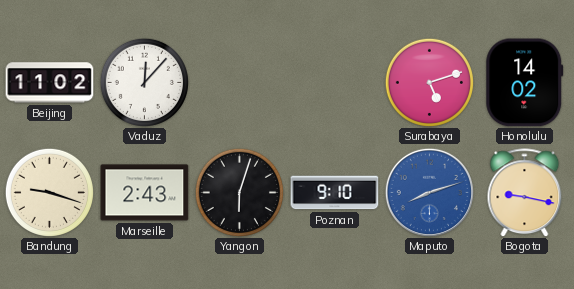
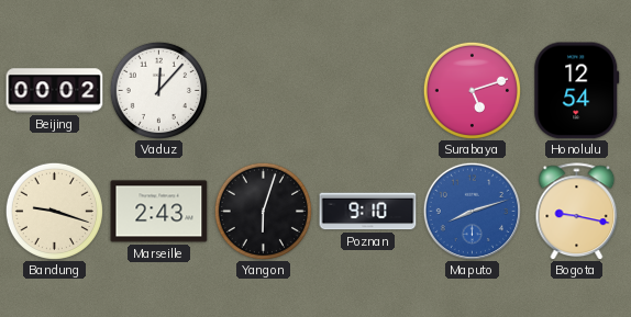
Beijing: 11:02 -> 00:02 (55, 91)
Honolulu: 14:02 -> 12:54 (577, 91)
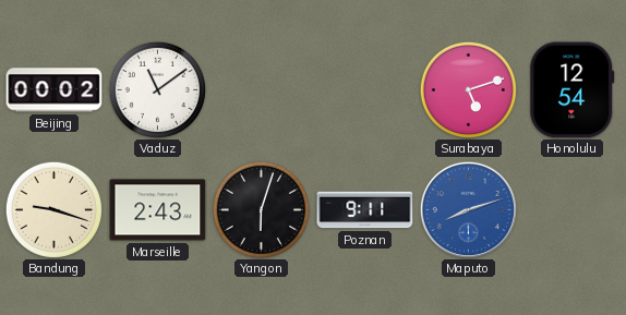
Vaduz: 12:07 -> 11:09 (157, 89)
Poznan: 9:10 -> 9:11 (365, 210)
Bogota: 9:17 -> none (577, 212)
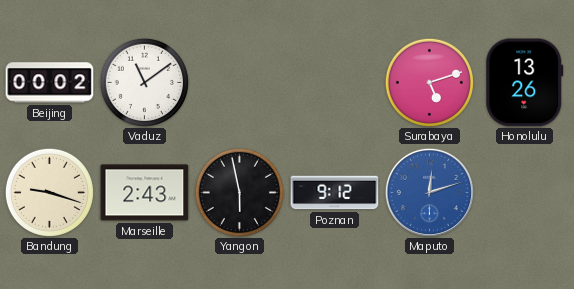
Honolulu: 12:54 -> 13:26 (525, 83)
Yangon: 6:03 -> 5:58 (239, 192)
Poznan: 9:11 -> 9:12 (335, 193)
Maputo: 8:12 -> 12:12 (429, 192)
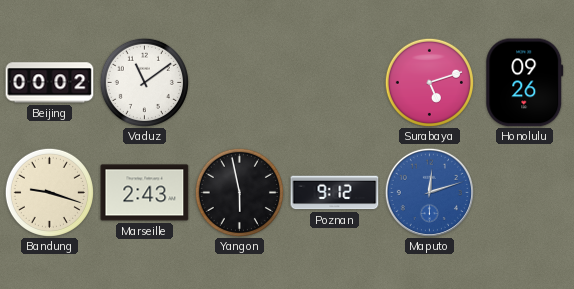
Honolulu: 13:26 -> 09:26 (525, 83)
